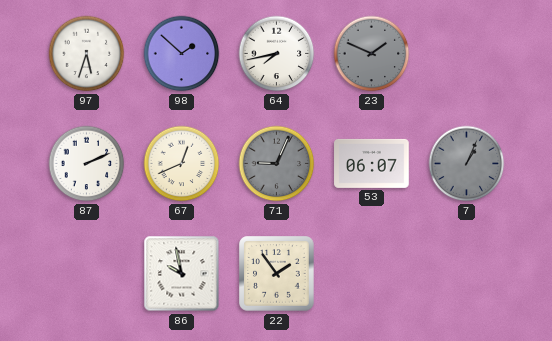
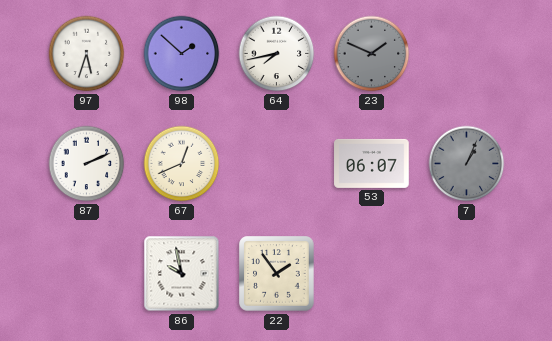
71: 9:04 -> none (277, 164)
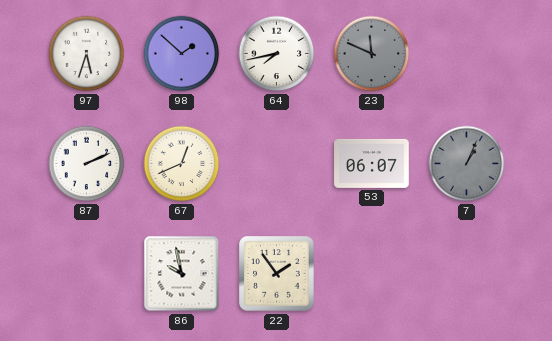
23: 1:49 -> 11:49 (372, 54)
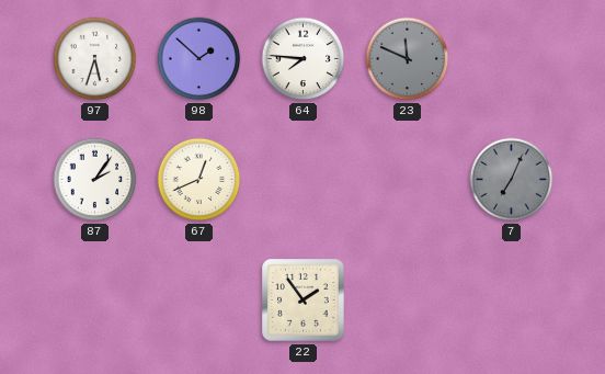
64: 7:43 -> 7:46 (304, 59)
87: 2:11 -> 2:06 (95, 180)
53: 06:07 -> none (372, 163)
7: 1:04 -> 7:04 (512, 180)
86: 9:58 -> none (182, 274)
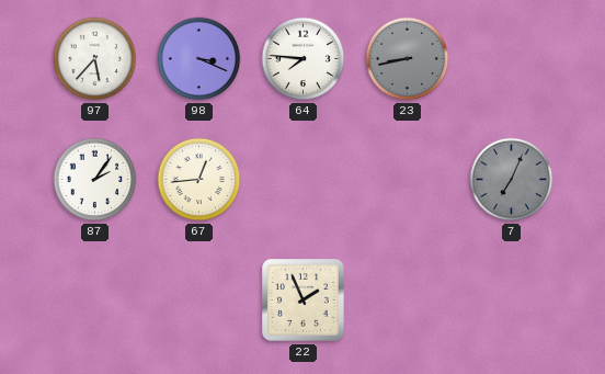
97: 5:33 -> 5:37 (95, 59)
98: 1:52 -> 3:19 (199, 59)
23: 11:49 -> 8:43 (408, 59)
67: 12:41 -> 12:44 (199, 180)
22: 1:54 -> 1:56 (304, 301)
